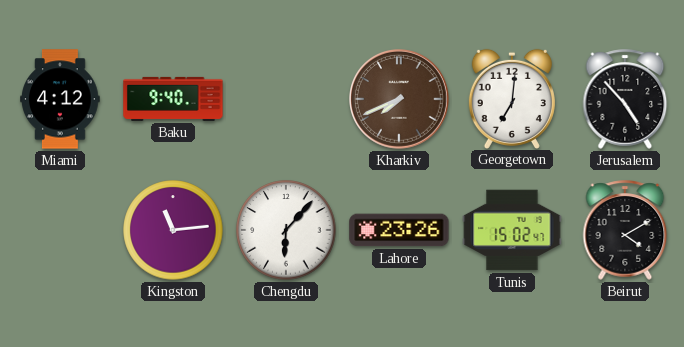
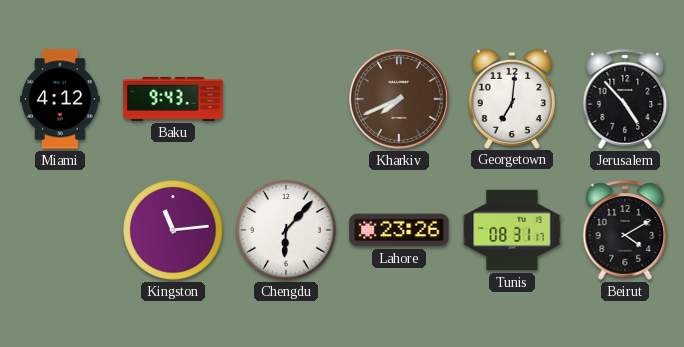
Baku: 9:40 -> 9:43 (173, 99)
Tunis: 15:02 -> 08:31 (512, 230)
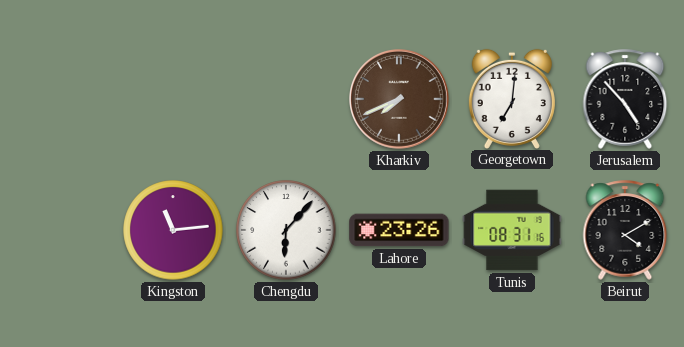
Miami: 4:12 -> none (61, 99)
Baku: 9:43 -> none (173, 99)
Tunis: 08:31:17 -> 08:31:16 (512, 230)
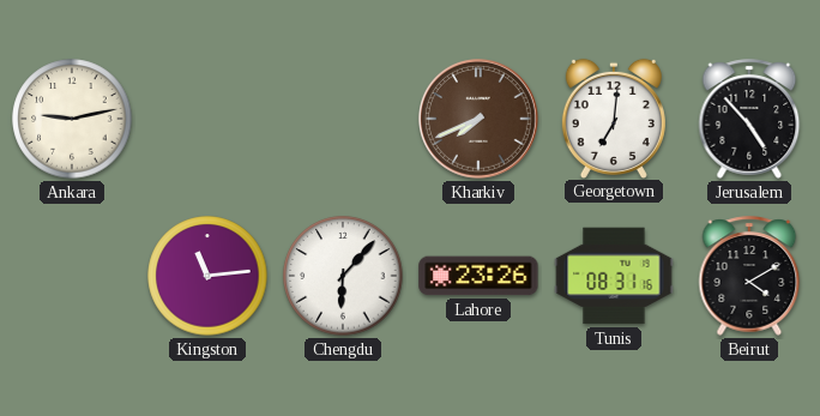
Ankara: none -> 9:13 (72, 119)
